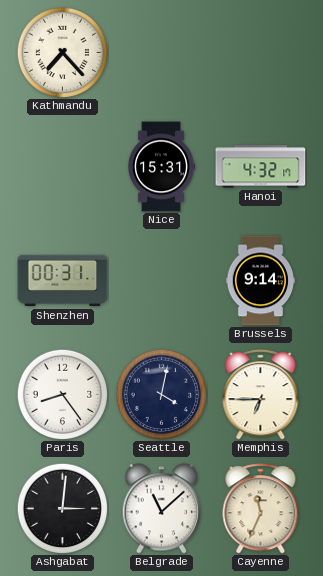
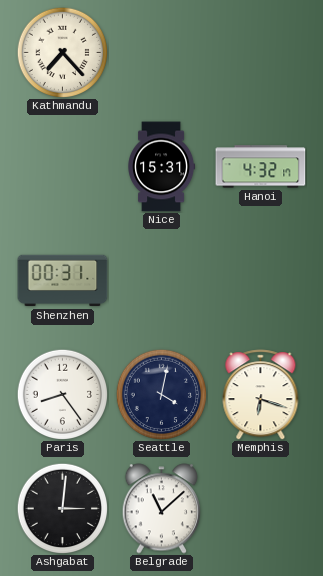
Brussels: 9:14 -> none (261, 281)
Memphis: 6:45 -> 6:18 (261, 395)
Cayenne: 11:34 -> none (261, 509)
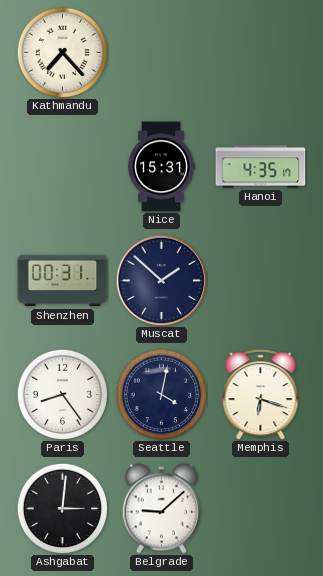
Hanoi: 4:32 -> 4:35 (261, 167)
Muscat: none -> 1:52 (161, 280)
Belgrade: 11:08 -> 9:08 (162, 509)
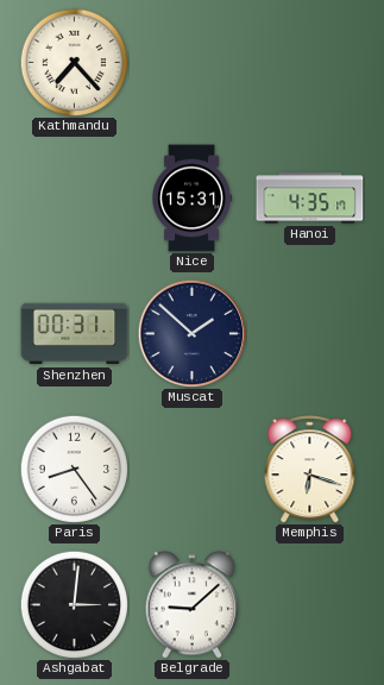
Seattle: 4:02 -> none (161, 394)
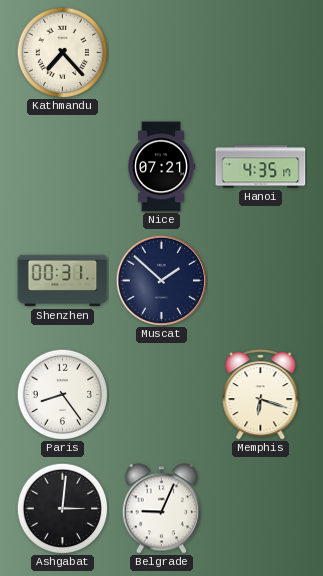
Nice: 15:31 -> 07:21 (162, 167)
Belgrade: 9:08 -> 9:04 (162, 509)
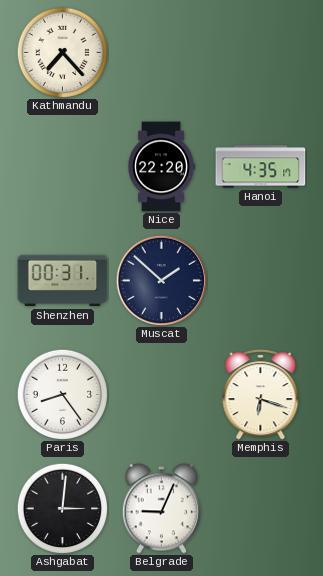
Nice: 07:21 -> 22:20 (162, 167)
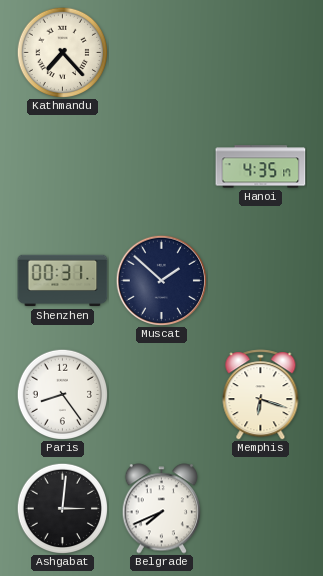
Nice: 22:20 -> none (162, 167)
Belgrade: 9:04 -> 7:41 (162, 509)
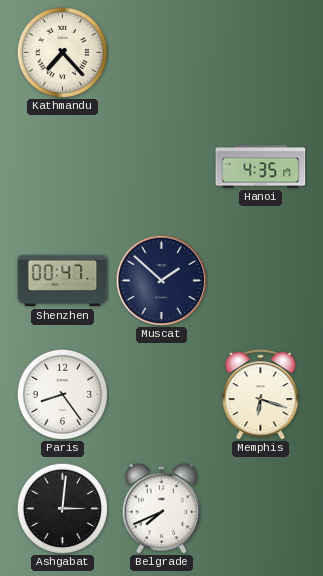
Shenzhen: 00:31 -> 00:47 (63, 281)
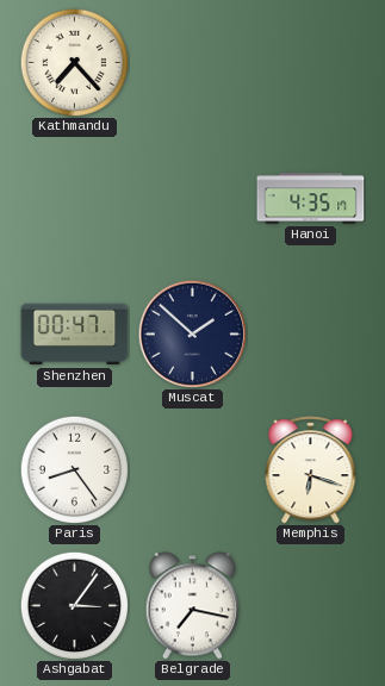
Ashgabat: 3:01 -> 3:06 (74, 605)
Belgrade: 7:41 -> 7:17 (193, 606)
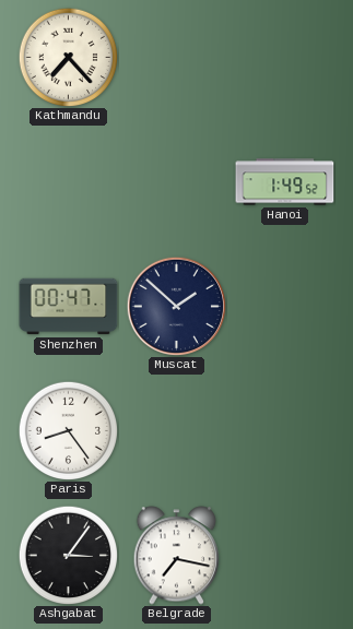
Hanoi: 4:35 -> 1:49 (285, 182)
Memphis: 6:18 -> none (311, 470)
